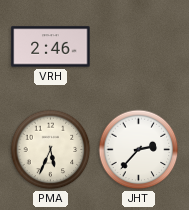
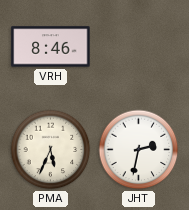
VRH: 2:46 -> 8:46 (51, 47)
JHT: 2:37 -> 2:32 (139, 150)
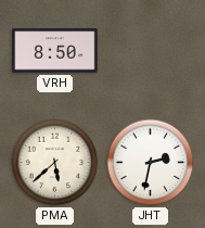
VRH: 8:46 -> 8:50 (55, 51)
PMA: 5:34 -> 5:38 (55, 163)
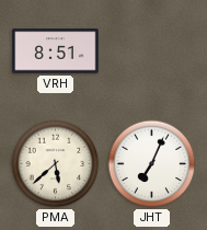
VRH: 8:50 -> 8:51 (56, 51)
JHT: 2:32 -> 7:04 (152, 164)
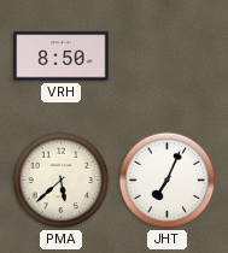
VRH: 8:51 -> 8:50 (62, 57)
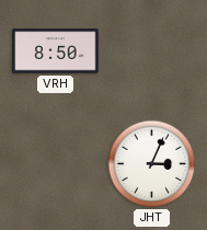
PMA: 5:38 -> none (62, 181)
JHT: 7:04 -> 3:04 (152, 164)
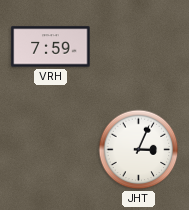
VRH: 8:50 -> 7:59 (51, 47)
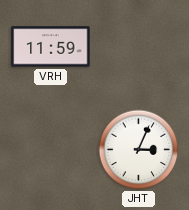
VRH: 7:59 -> 11:59 (51, 47)
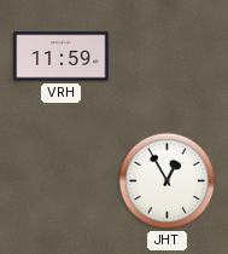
JHT: 3:04 -> 12:55 (168, 181)
